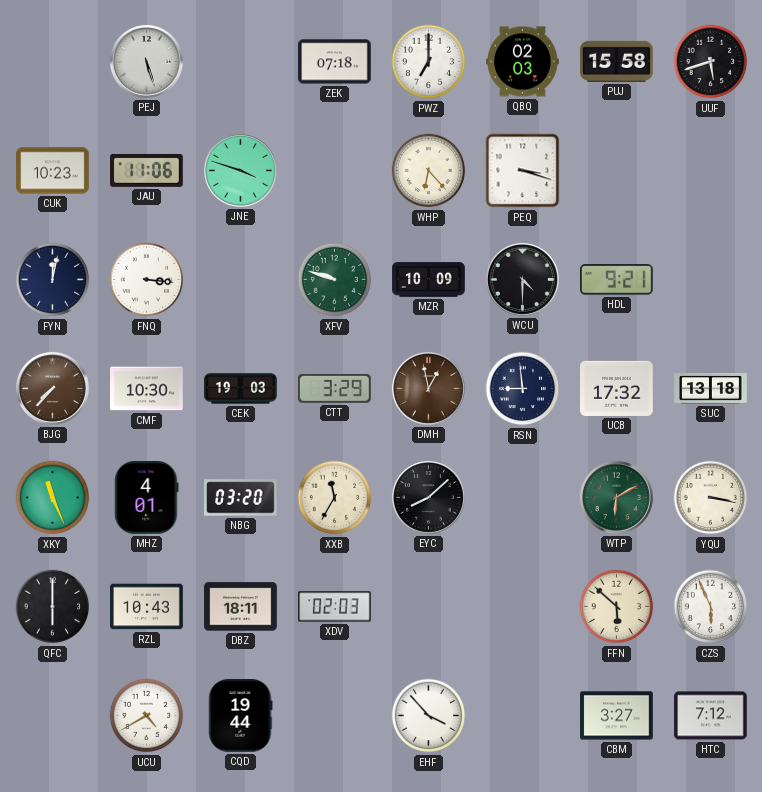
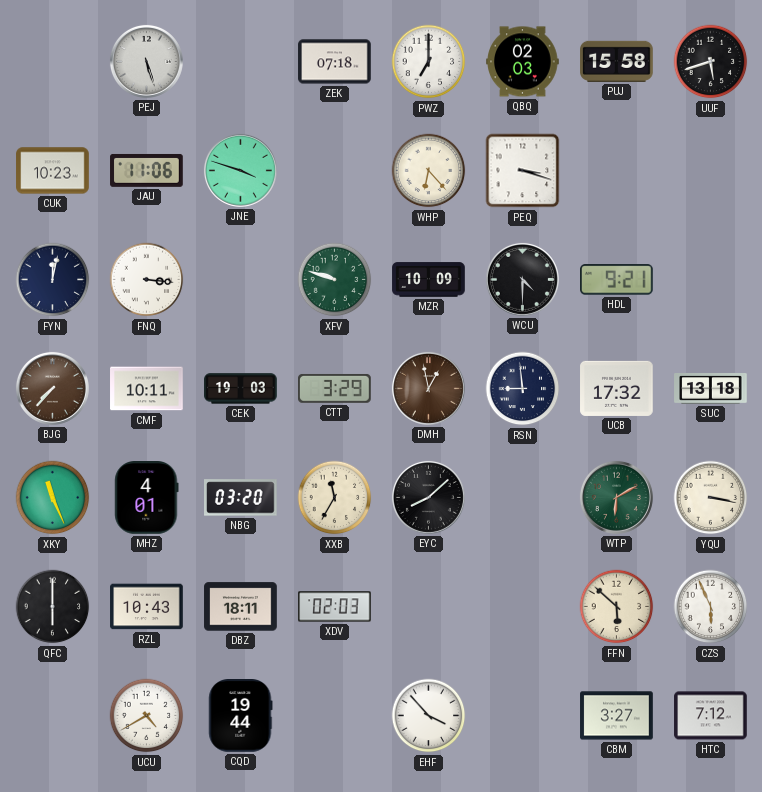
CMF: 10:30 -> 10:11 (147, 389)
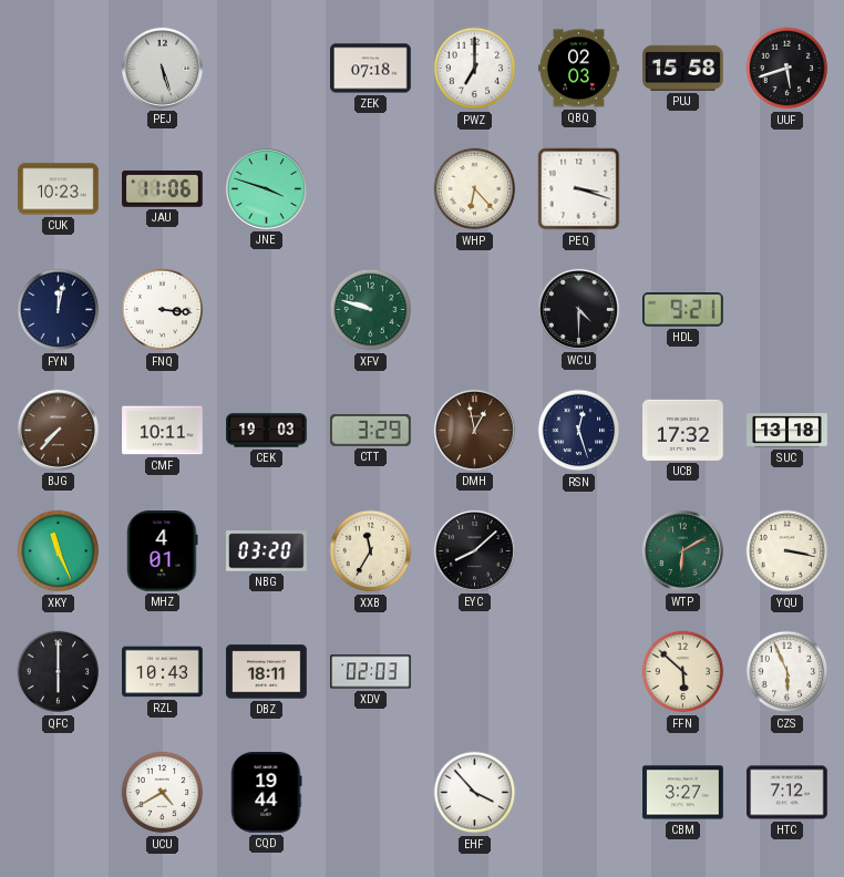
MZR: 10:09 -> none (429, 280)
RSN: 8:59 -> 12:27 (579, 431)
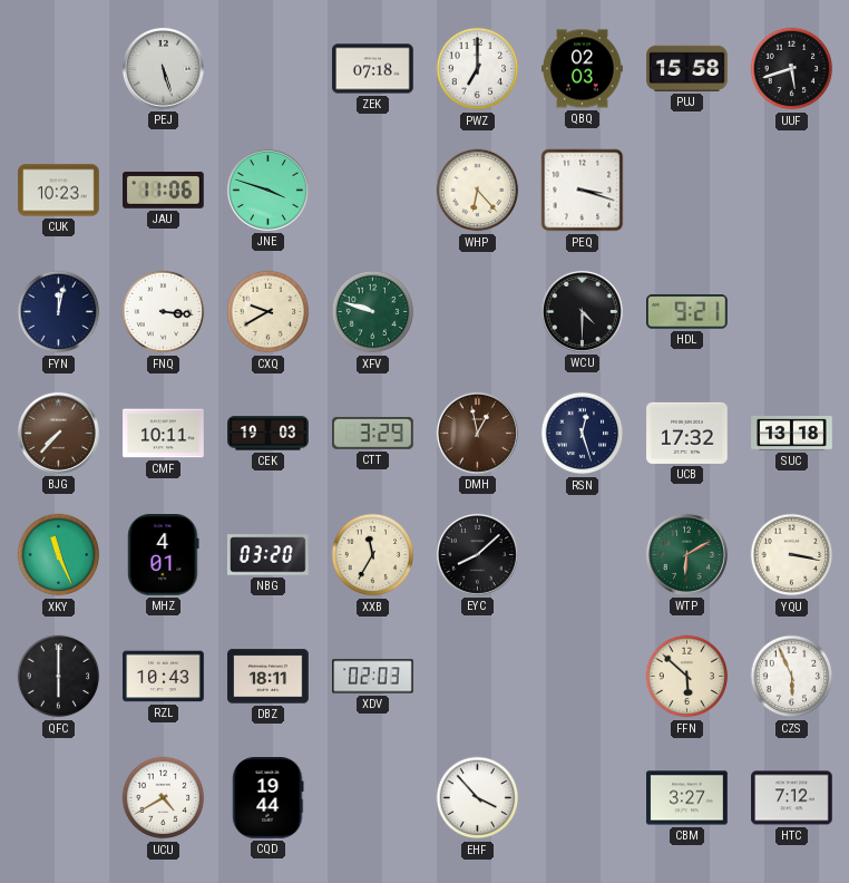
CXQ: none -> 9:40 (269, 312)
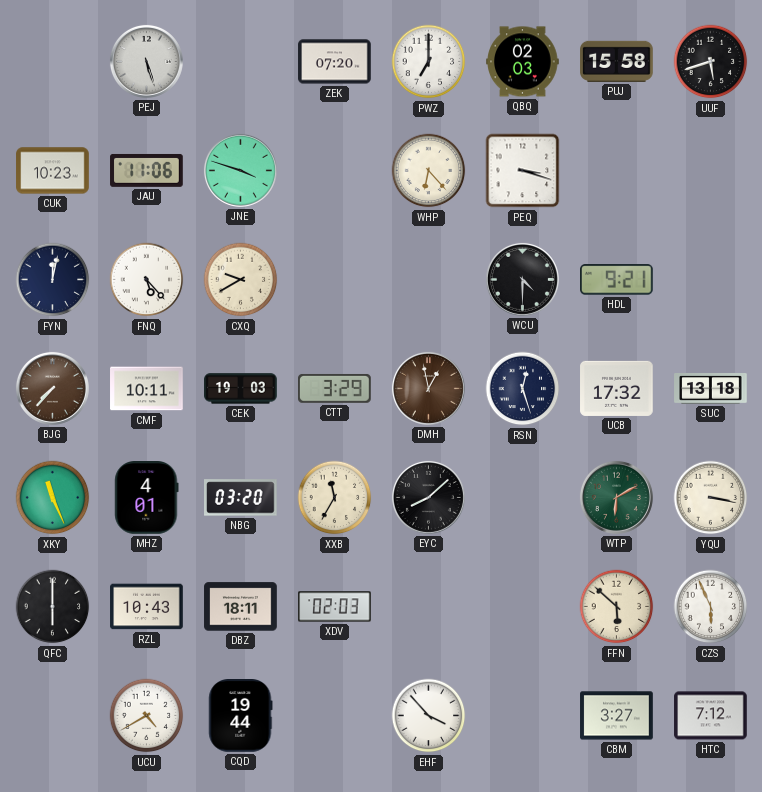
ZEK: 07:18 -> 07:20 (335, 62)
FNQ: 3:16 -> 5:23 (147, 280)
XFV: 9:48 -> none (373, 312)
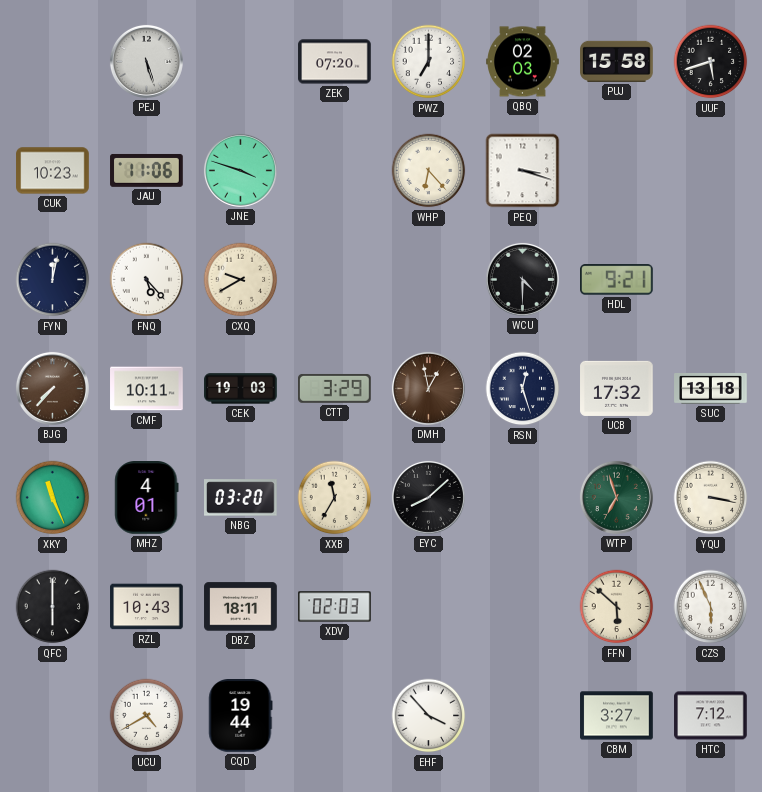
WTP: 6:10 -> 6:57 (616, 497)
